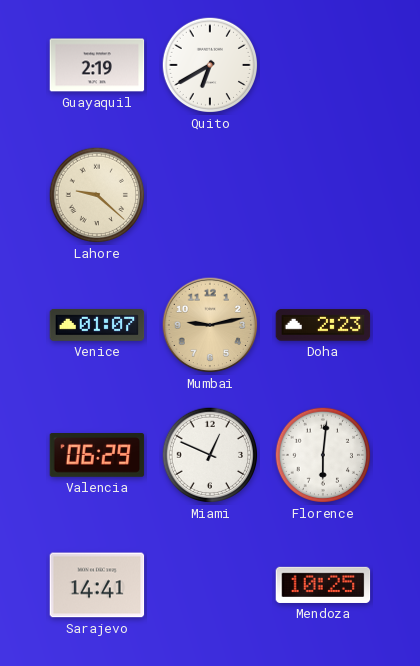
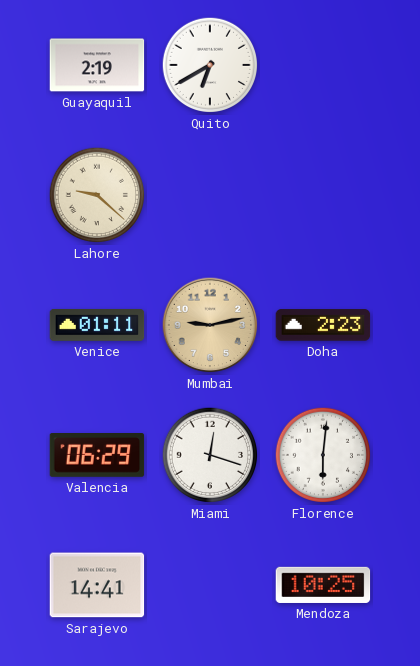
Venice: 01:07 -> 01:11 (97, 325)
Miami: 12:49 -> 12:18 (210, 455)
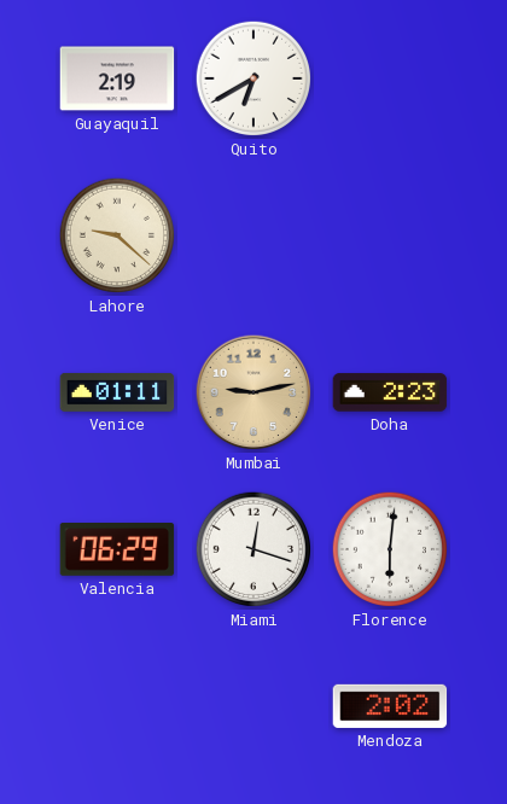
Sarajevo: 14:41 -> none (97, 585)
Mendoza: 10:25 -> 2:02 (390, 706)
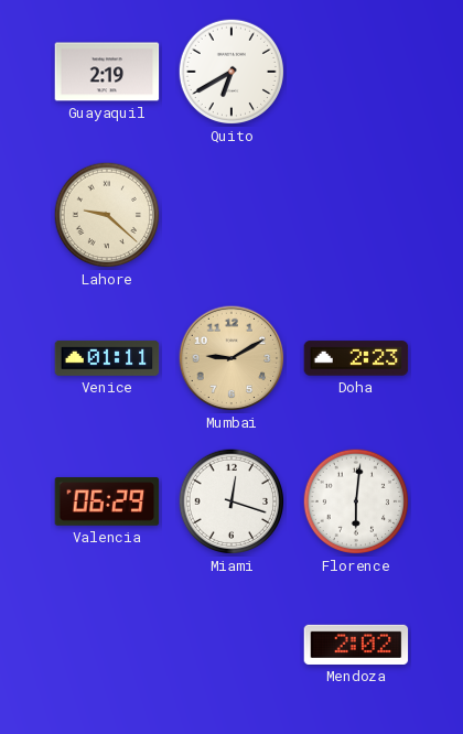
Mumbai: 9:13 -> 9:10 (232, 358)
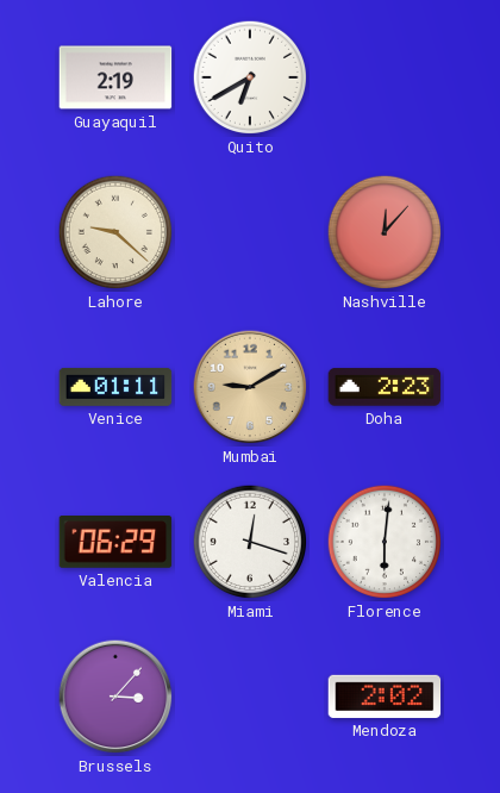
Nashville: none -> 12:07 (385, 232)
Brussels: none -> 3:07 (115, 697)
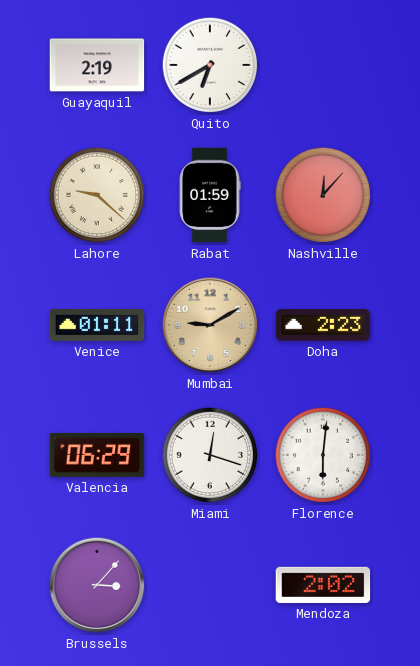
Rabat: none -> 01:59 (210, 195)
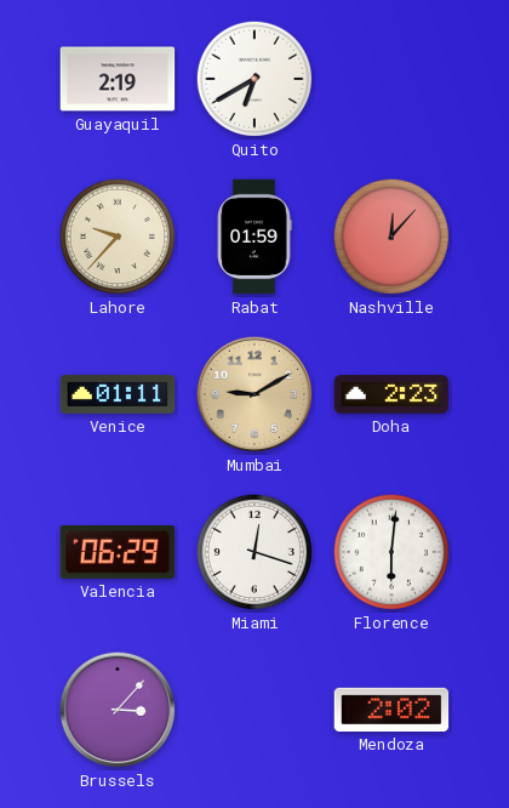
Lahore: 9:22 -> 9:37 (118, 237)
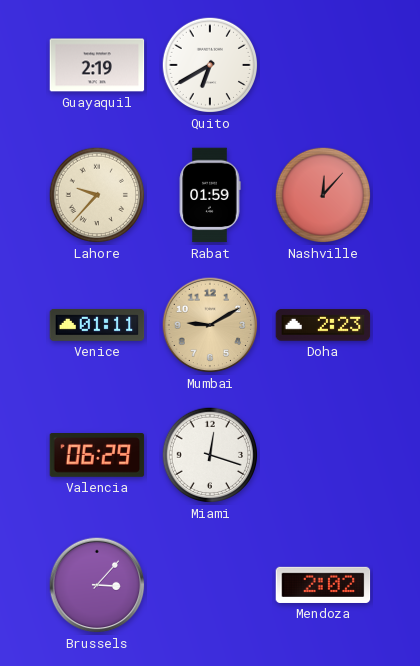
Florence: 6:01 -> none (391, 552)
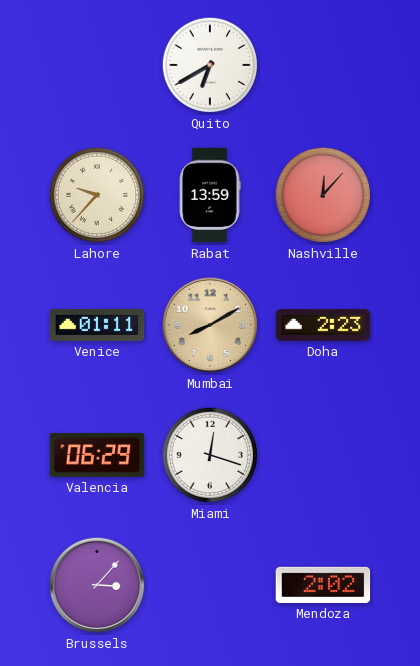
Guayaquil: 2:19 -> none (97, 65)
Rabat: 01:59 -> 13:59 (210, 195)
Mumbai: 9:10 -> 8:10 (210, 325)
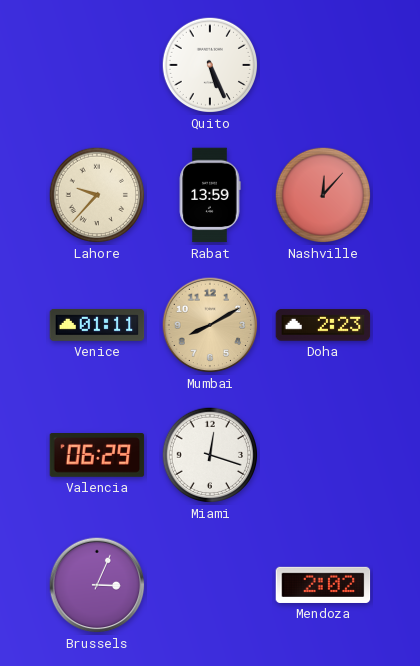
Quito: 6:40 -> 5:26 (210, 65)
Brussels: 3:07 -> 3:04 (97, 585)
